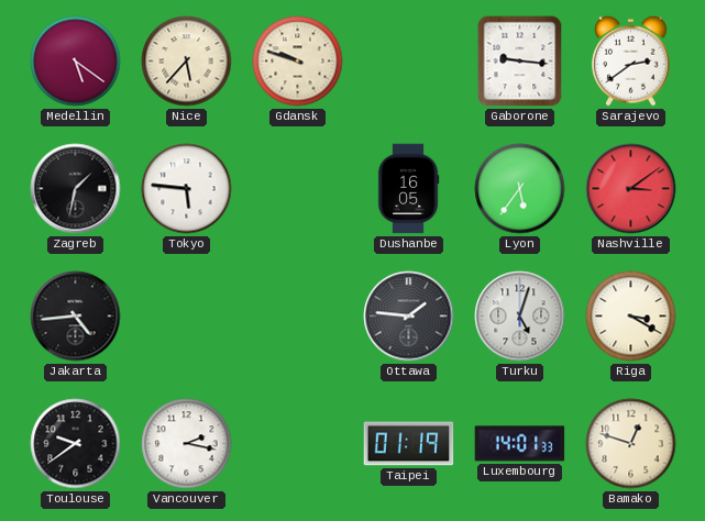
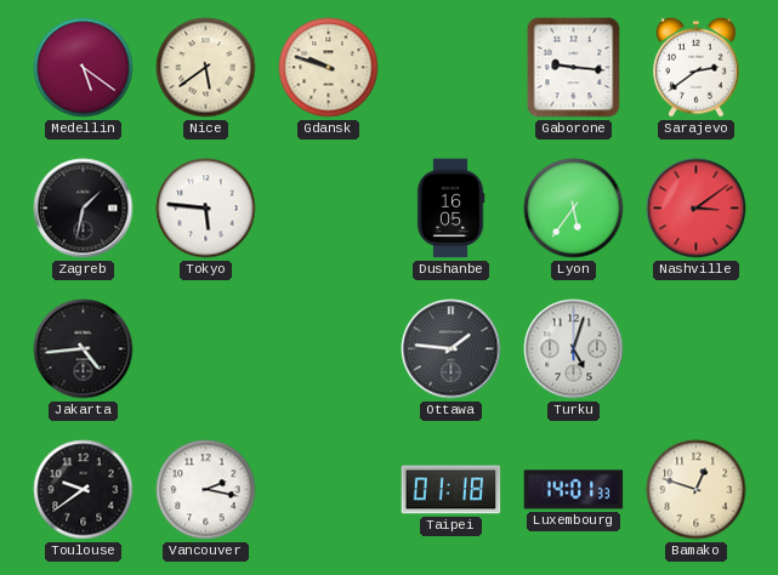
Nice: 5:37 -> 5:39 (206, 68)
Riga: 3:20 -> none (631, 317)
Taipei: 01:19 -> 01:18 (452, 490)
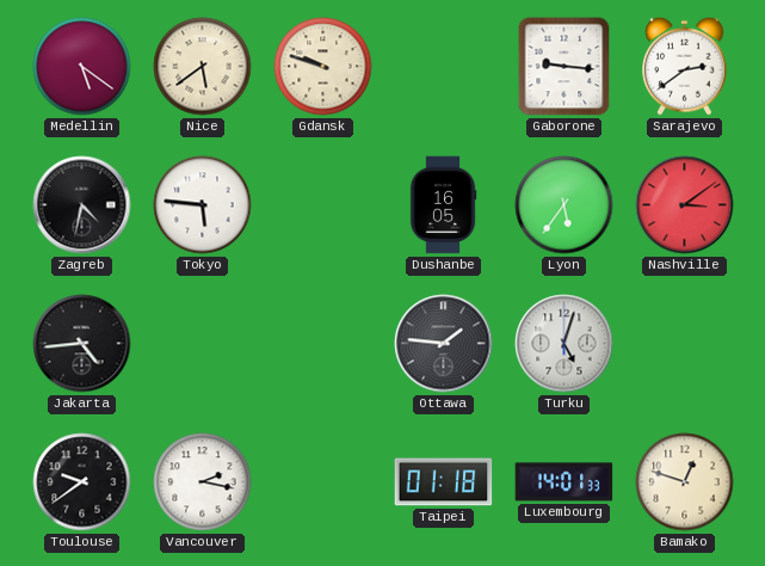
Zagreb: 1:32 -> 4:32 (82, 205)
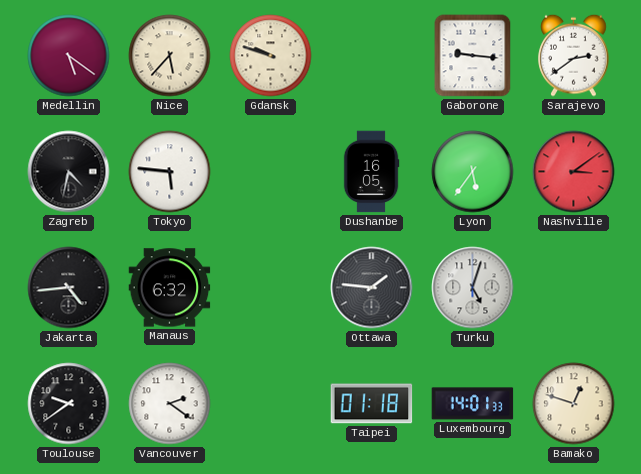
Nice: 5:39 -> 5:37 (170, 56)
Manaus: none -> 6:32 (170, 288)
Vancouver: 2:17 -> 2:21 (170, 404)
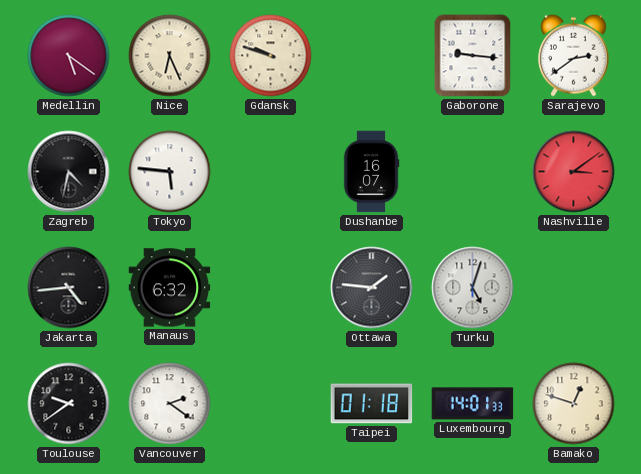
Nice: 5:37 -> 6:26 (170, 56)
Dushanbe: 16:05 -> 16:07 (371, 172)
Lyon: 5:36 -> none (473, 172)
